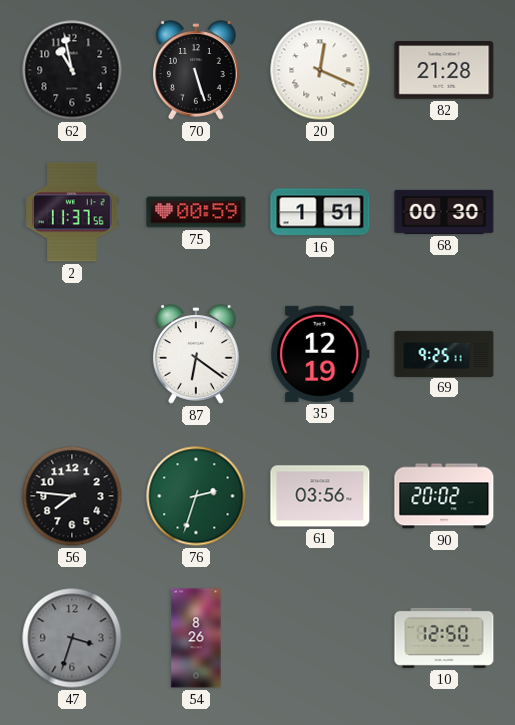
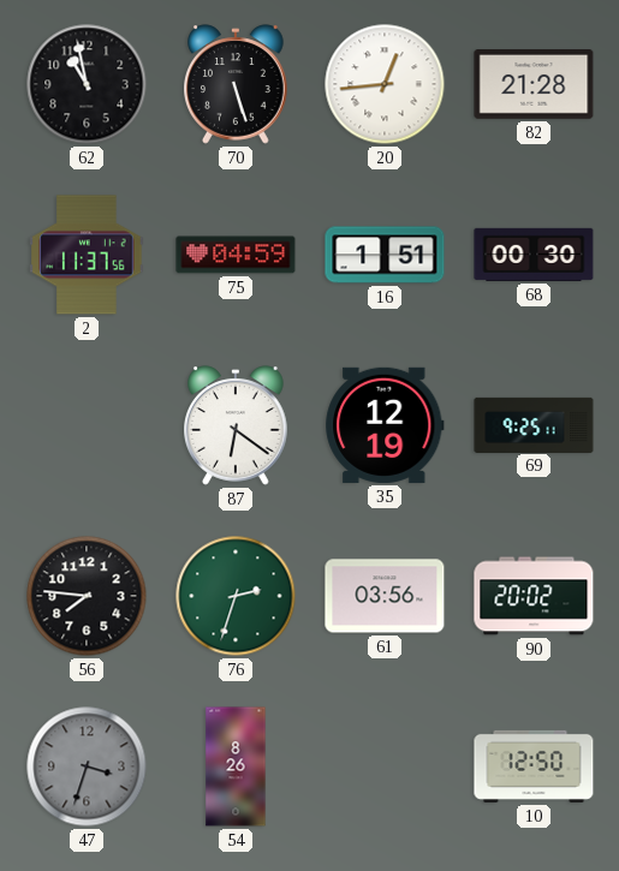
20: 12:19 -> 12:44 (385, 84)
75: 00:59 -> 04:59 (236, 255)
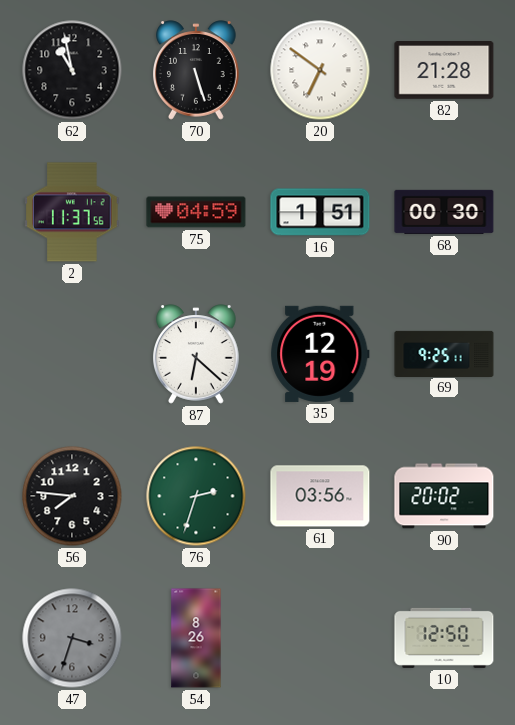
20: 12:44 -> 6:51 (320, 70)
87: 6:21 -> 6:22 (197, 354)
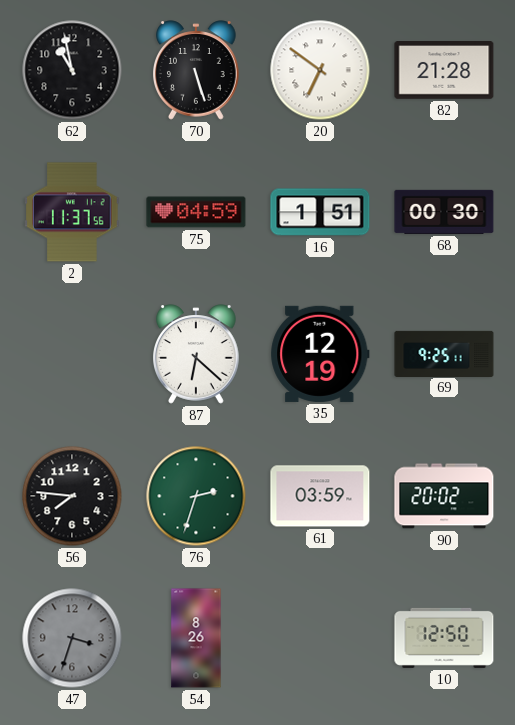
61: 03:56 -> 03:59 (320, 496)
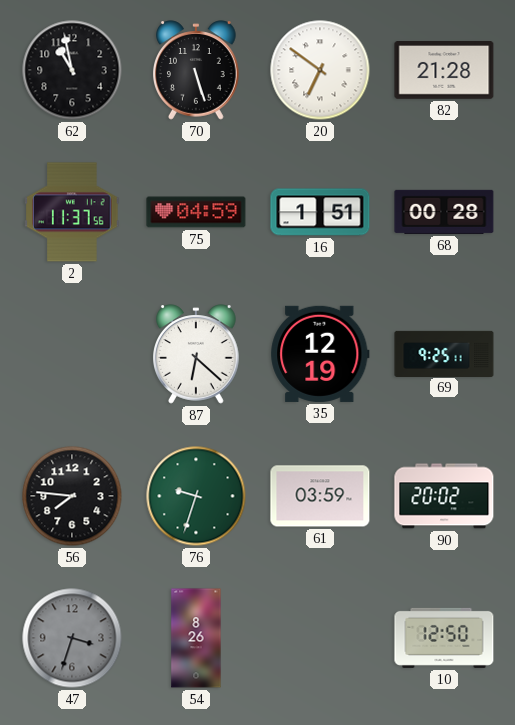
68: 00:30 -> 00:28 (444, 212)
76: 2:33 -> 9:33 (196, 496)
